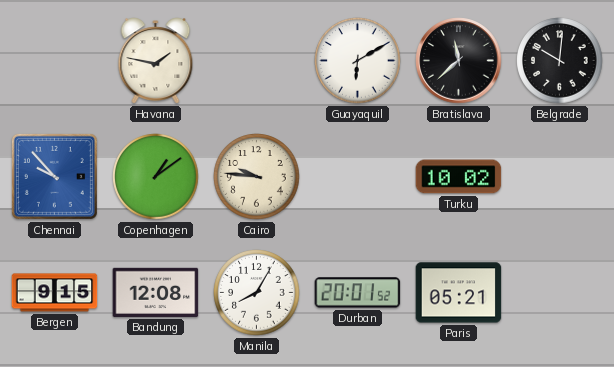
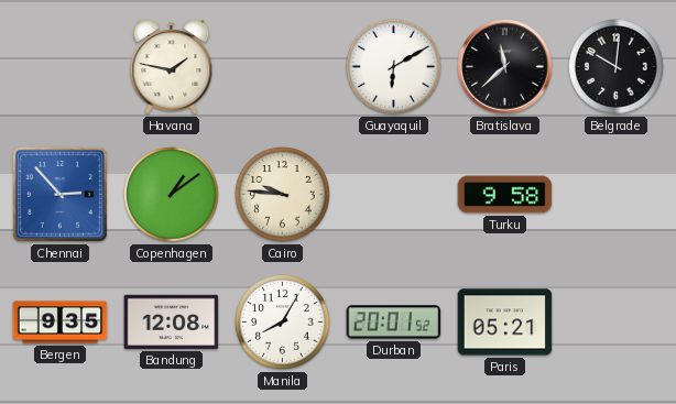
Chennai: 9:53 -> 2:53 (59, 194)
Turku: 10:02 -> 9:58 (505, 195)
Bergen: 9:15 -> 9:35 (61, 323)
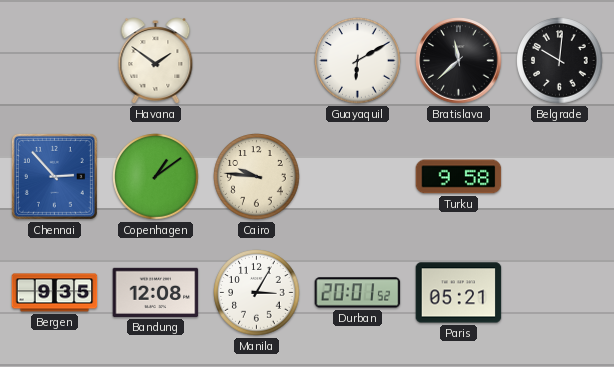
Havana: 1:47 -> 1:51 (156, 61)
Manila: 8:05 -> 3:05 (257, 293)
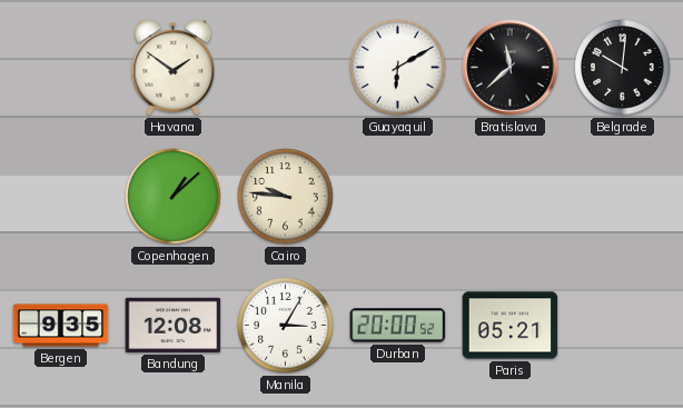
Chennai: 2:53 -> none (54, 176)
Copenhagen: 1:09 -> 1:08 (174, 197)
Turku: 9:58 -> none (459, 177)
Durban: 20:01 -> 20:00 (398, 326)
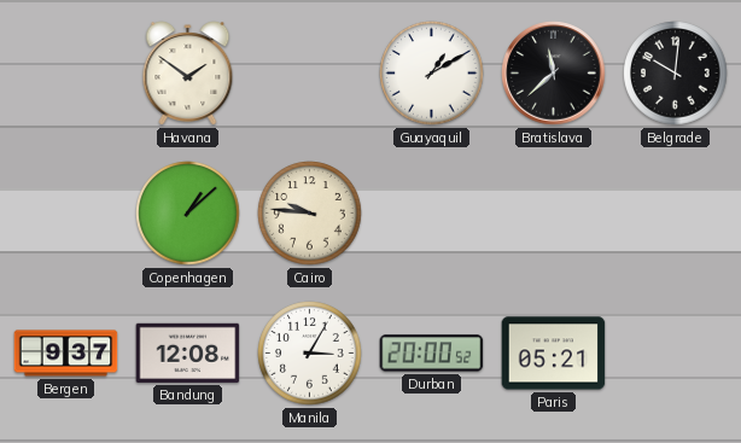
Guayaquil: 6:10 -> 1:10 (432, 74)
Bergen: 9:35 -> 9:37 (66, 354)
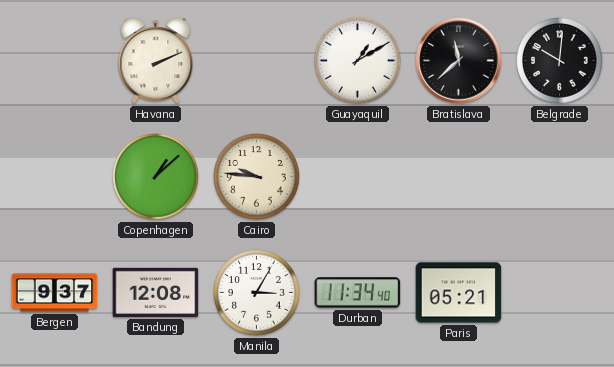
Havana: 1:51 -> 2:11 (156, 61)
Durban: 20:00 -> 11:34 (358, 293)
